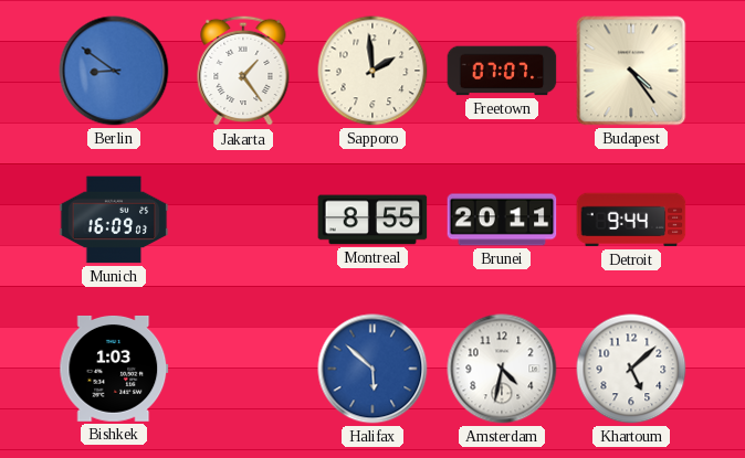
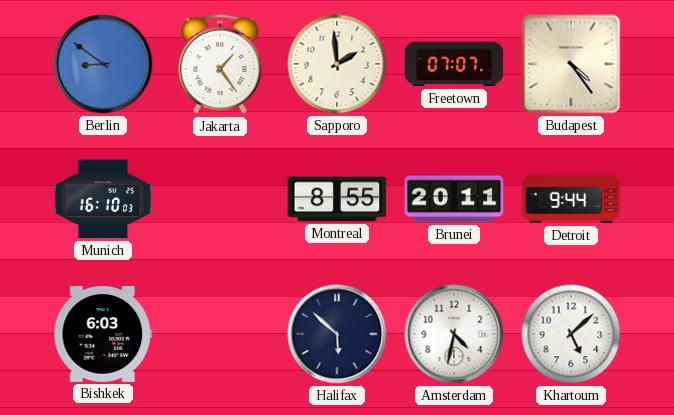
Munich: 16:09 -> 16:10 (103, 199)
Bishkek: 1:03 -> 6:03 (103, 334)
Halifax dial: blue -> navy (337, 334)
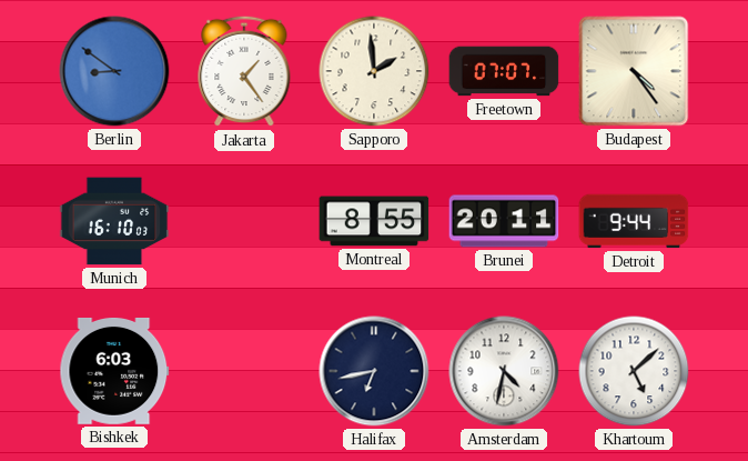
Halifax: 5:52 -> 6:43 (374, 371)
